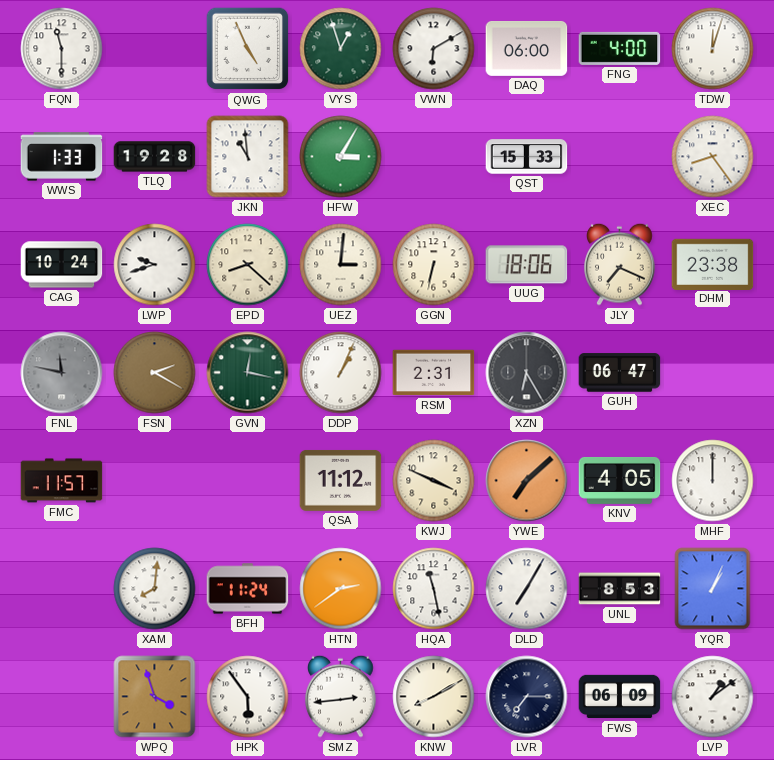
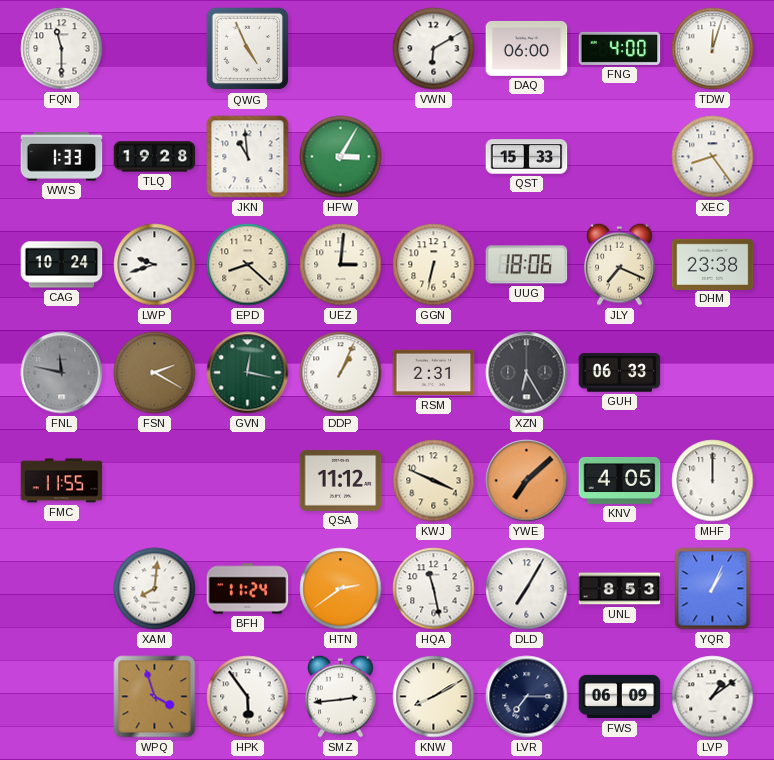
VYS: 12:57 -> none (341, 49)
GUH: 06:47 -> 06:33 (620, 373)
FMC: 11:57 -> 11:55 (62, 481)
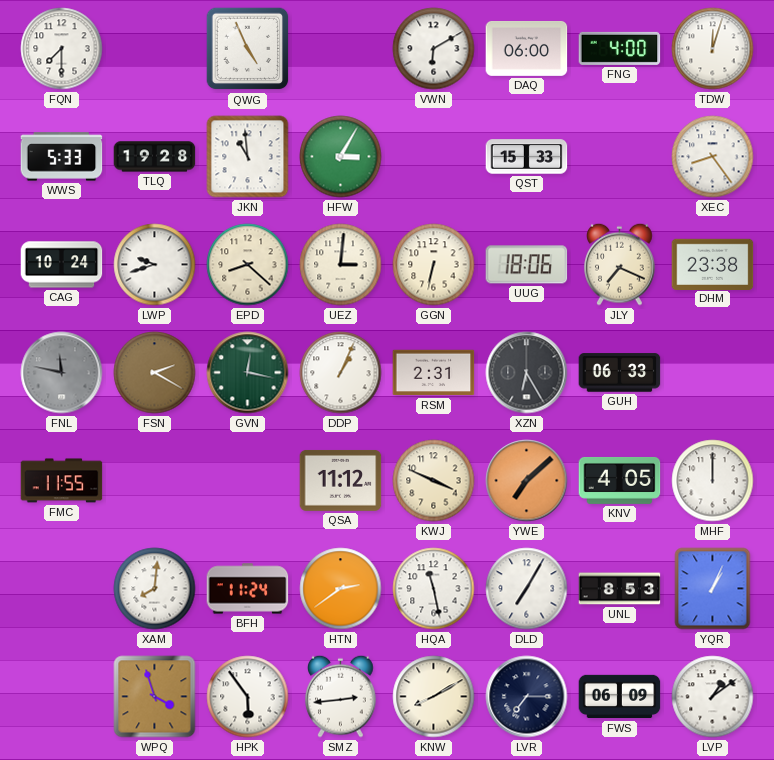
FQN: 11:30 -> 7:30 (62, 49)
WWS: 1:33 -> 5:33 (62, 157)
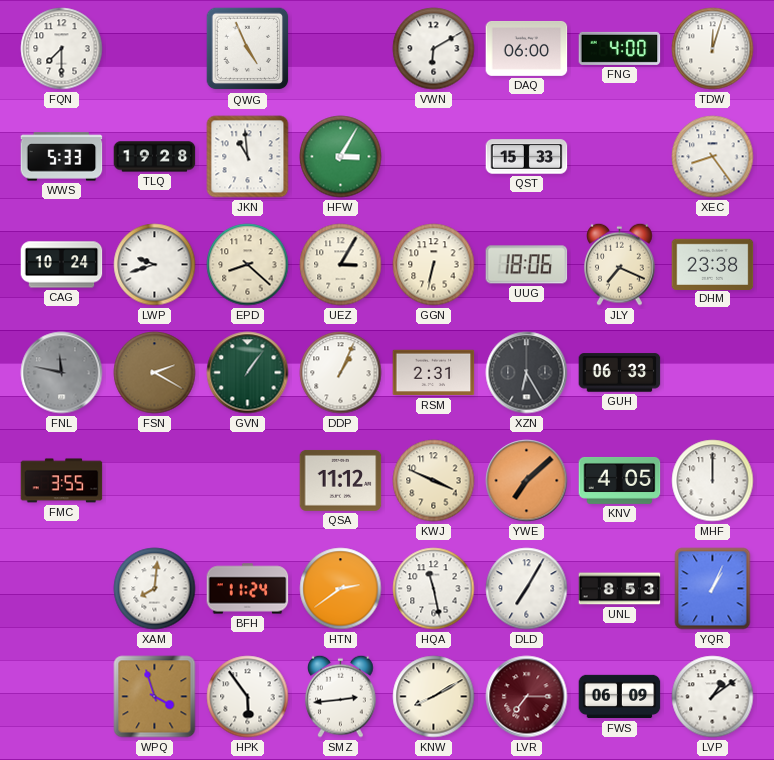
UEZ: 3:01 -> 3:05 (341, 265)
GVN: 12:17 -> 1:06 (248, 373)
FMC: 11:55 -> 3:55 (62, 481)
LVR dial: navy -> burgundy (527, 697)
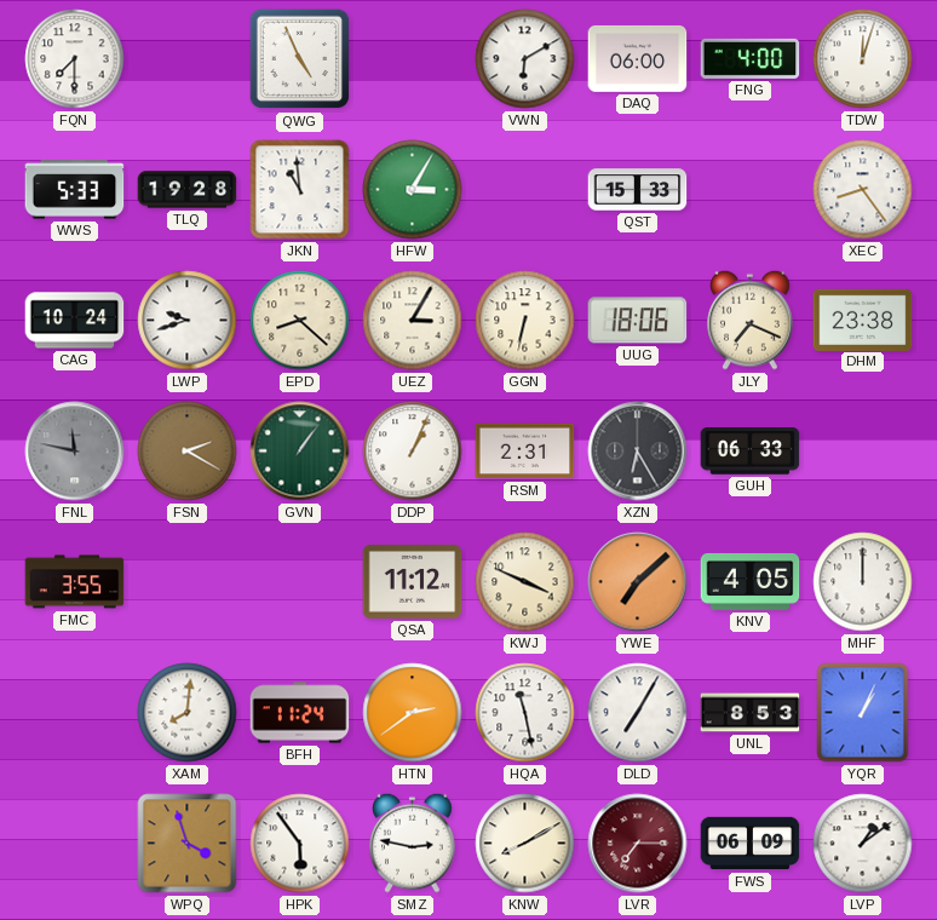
SMZ: 2:44 -> 2:47 (413, 843)
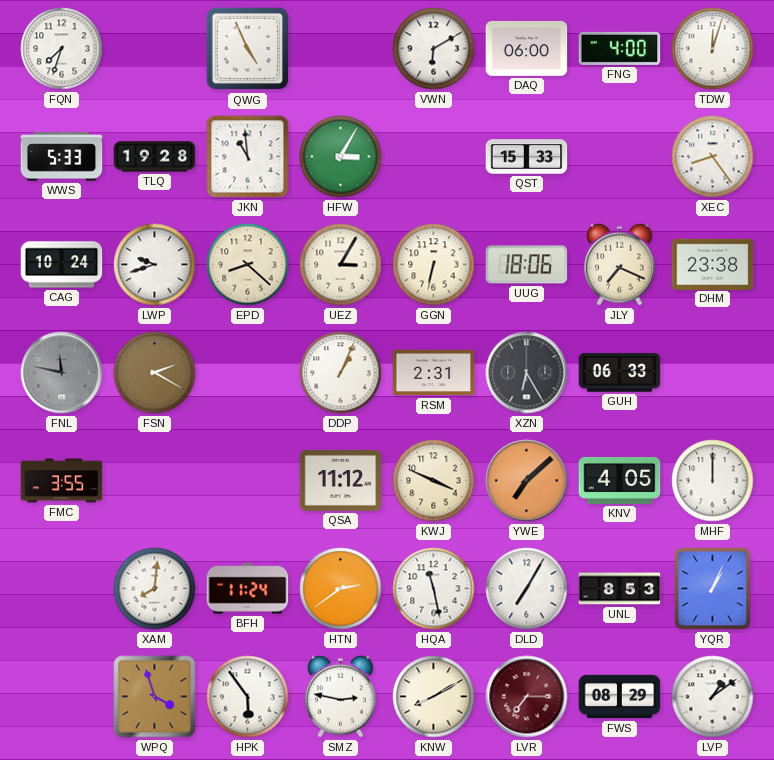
FQN: 7:30 -> 7:33 (62, 49)
GVN: 1:06 -> none (300, 452)
FWS: 06:09 -> 08:29 (620, 697)
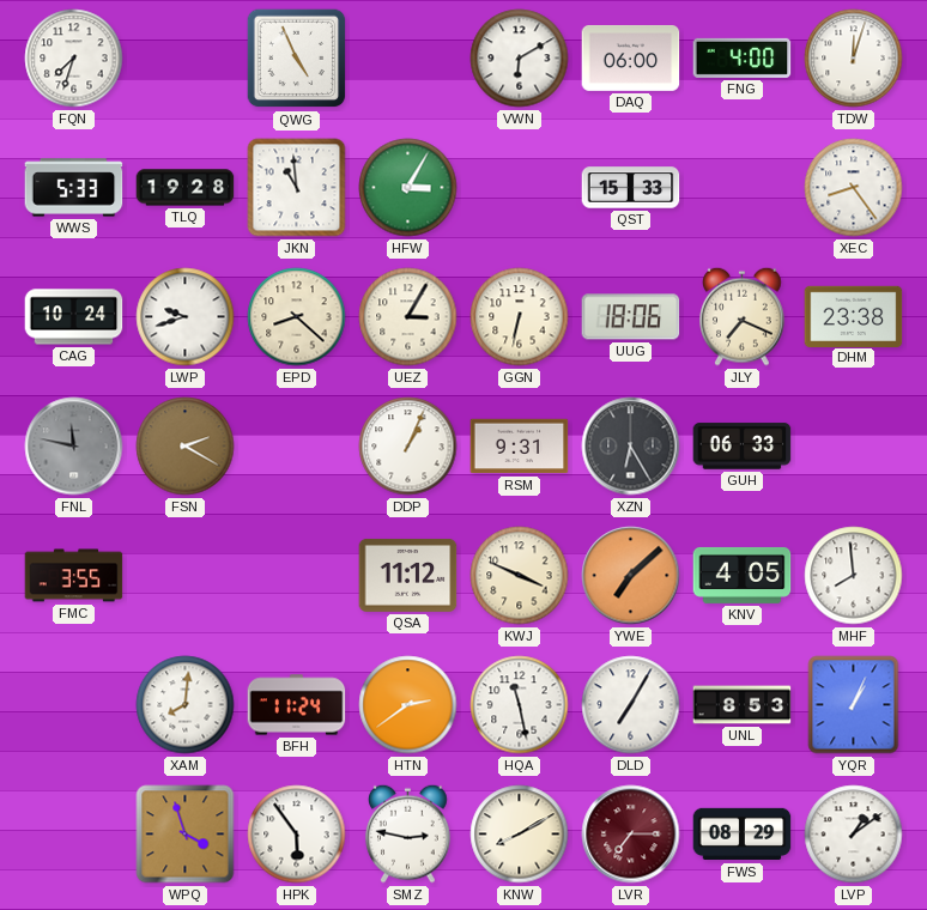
RSM: 2:31 -> 9:31 (520, 447)
MHF: 12:00 -> 7:59 (854, 576)
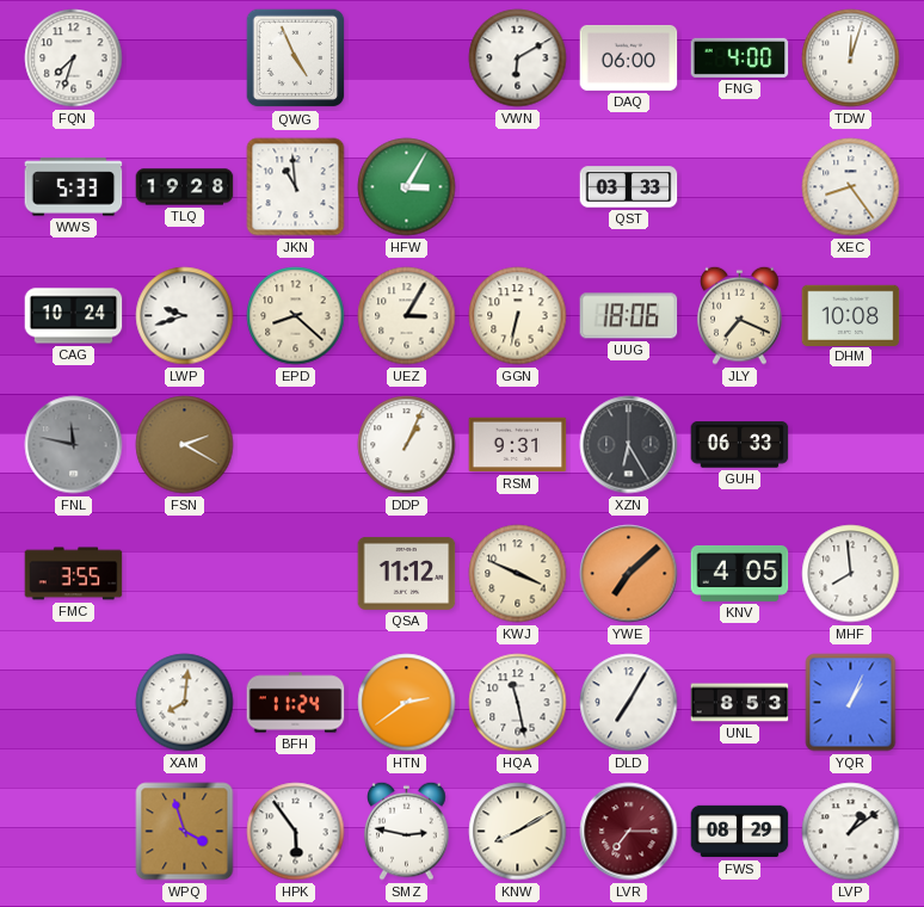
QST: 15:33 -> 03:33 (629, 187)
DHM: 23:38 -> 10:08 (851, 315)
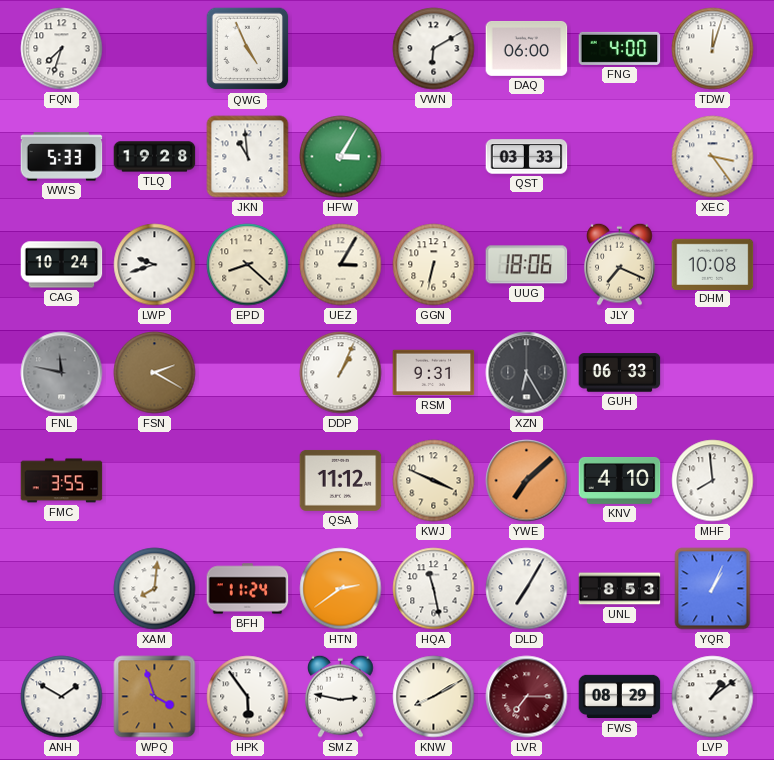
XEC: 8:24 -> 3:24 (713, 157)
KNV: 4:05 -> 4:10 (620, 480)
ANH: none -> 1:50 (62, 697)
